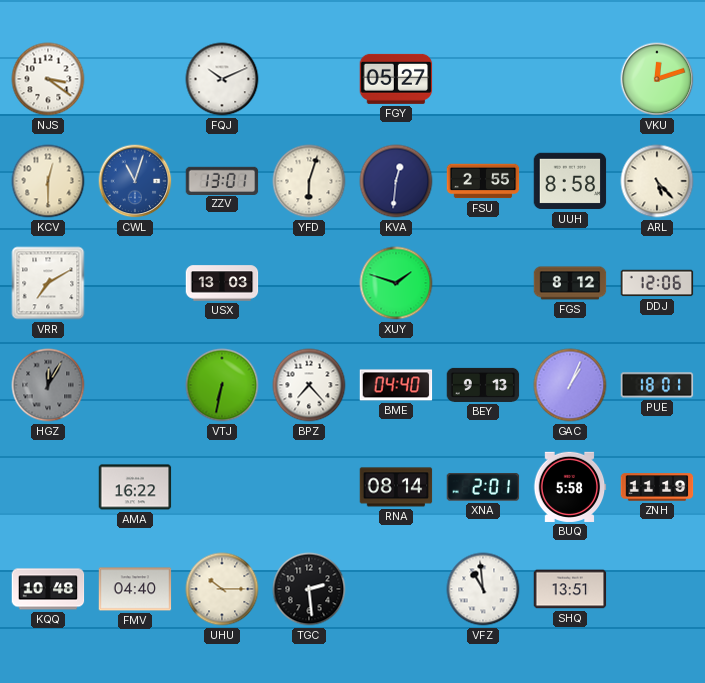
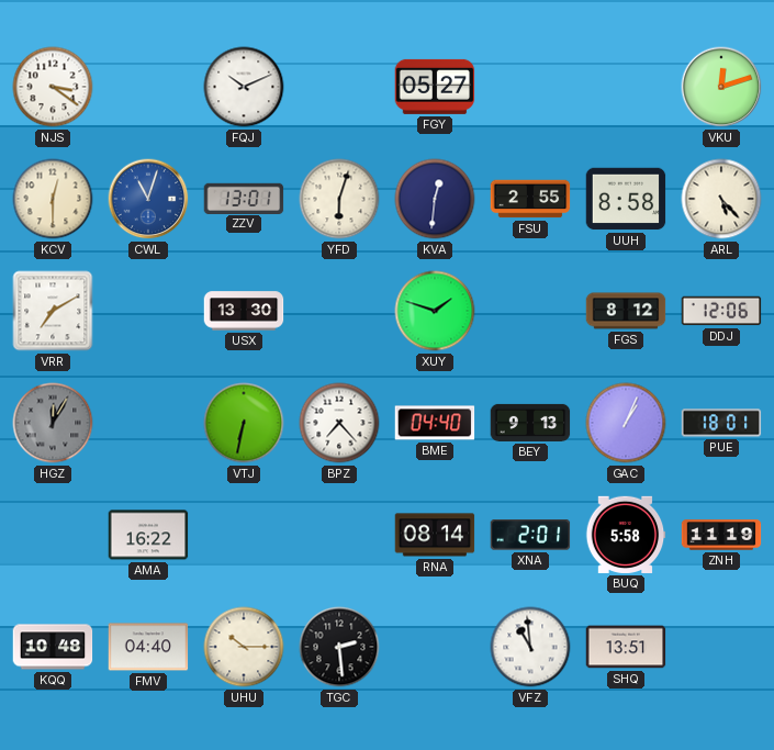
USX: 13:03 -> 13:30 (244, 311)
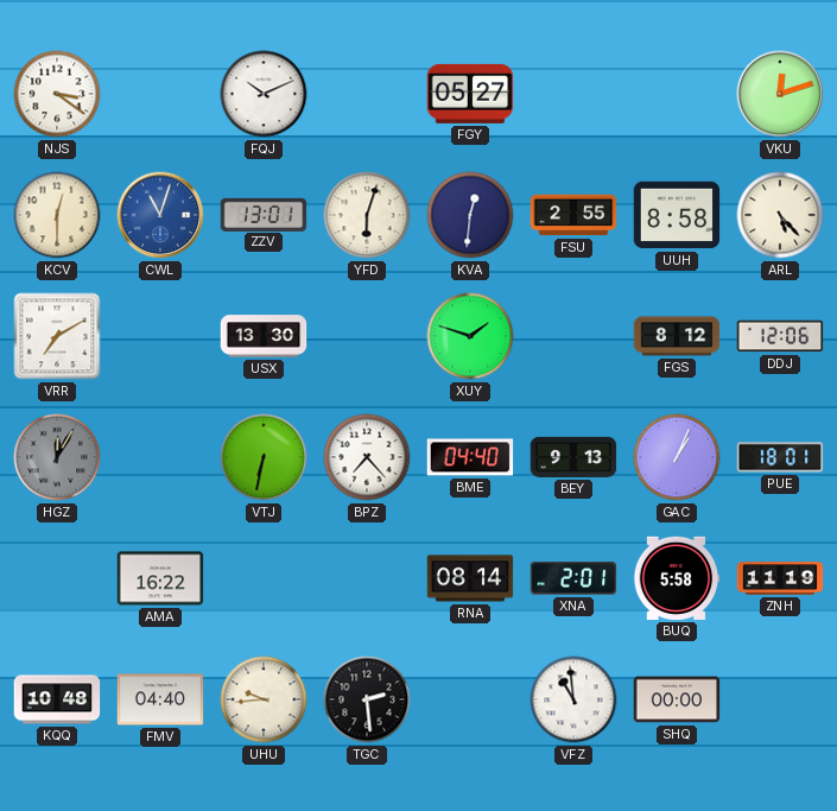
UHU: 10:15 -> 9:44 (264, 699)
SHQ: 13:51 -> 00:00 (677, 699)
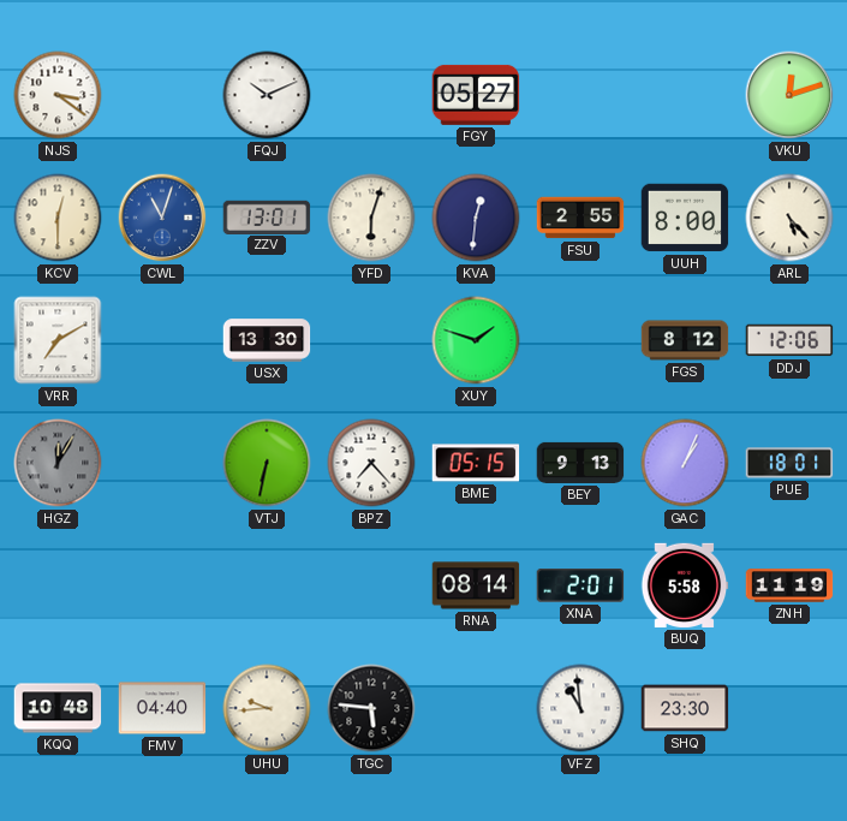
UUH: 8:58 -> 8:00 (685, 218)
BME: 04:40 -> 05:15 (476, 463)
AMA: 16:22 -> none (160, 578)
TGC: 2:29 -> 5:46 (371, 708)
SHQ: 00:00 -> 23:30 (685, 708)
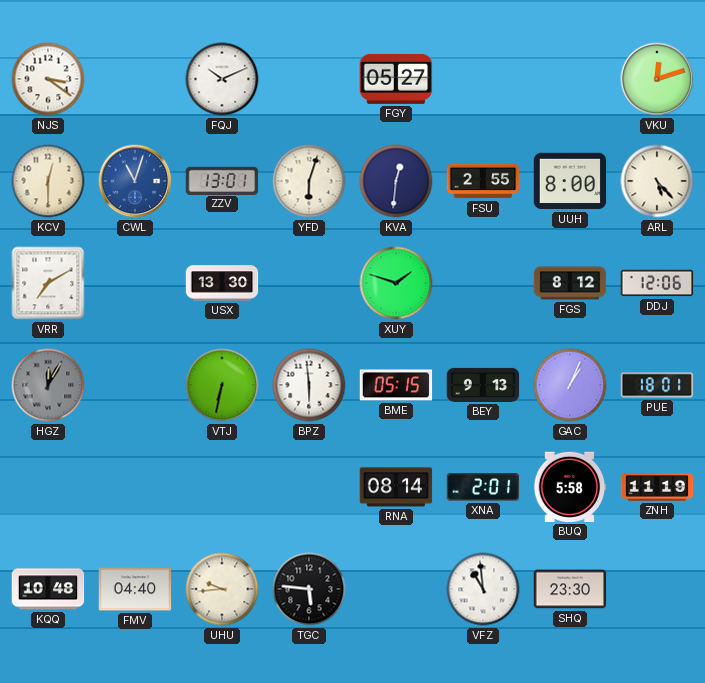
BPZ: 7:23 -> 5:59 (309, 385)
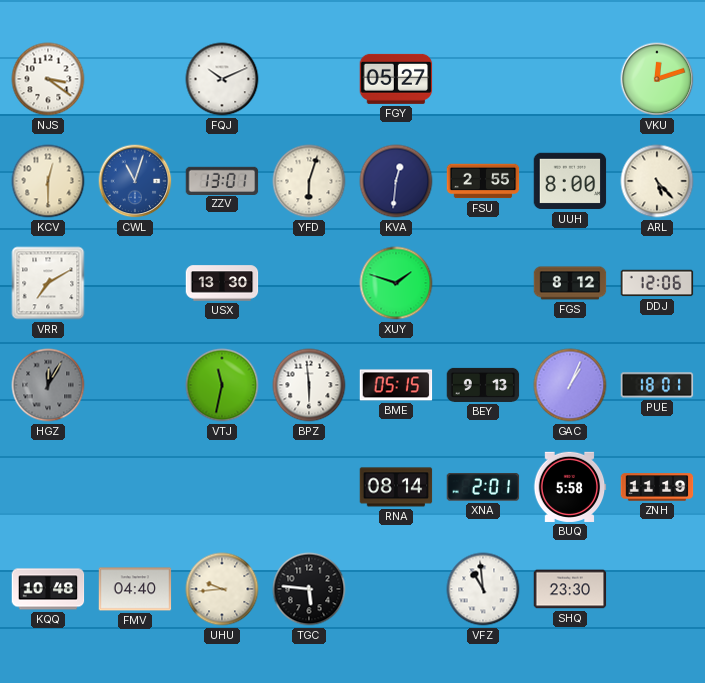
VTJ: 6:32 -> 11:32 (222, 385)
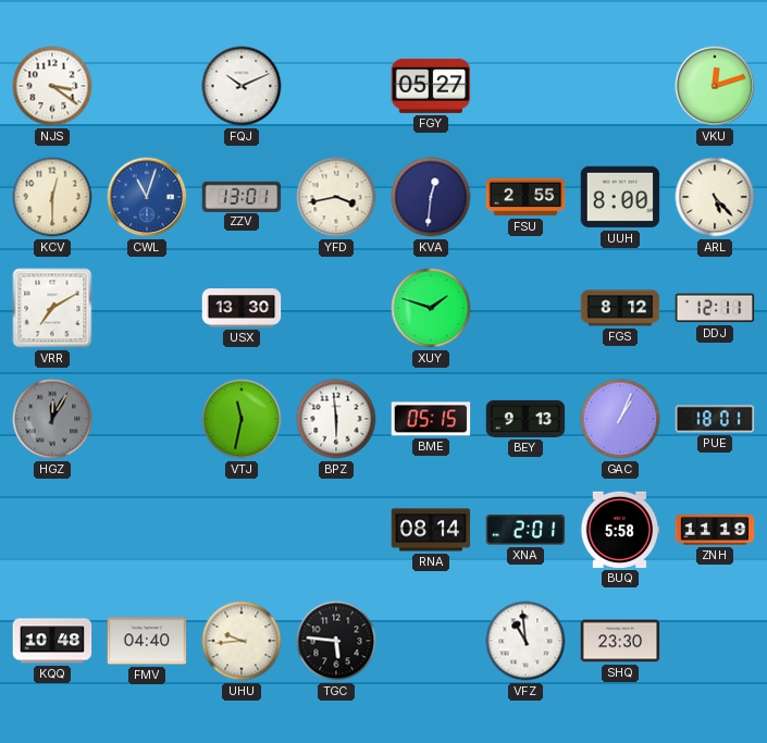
YFD: 6:03 -> 3:43 (336, 197)
DDJ: 12:06 -> 12:11 (715, 308)
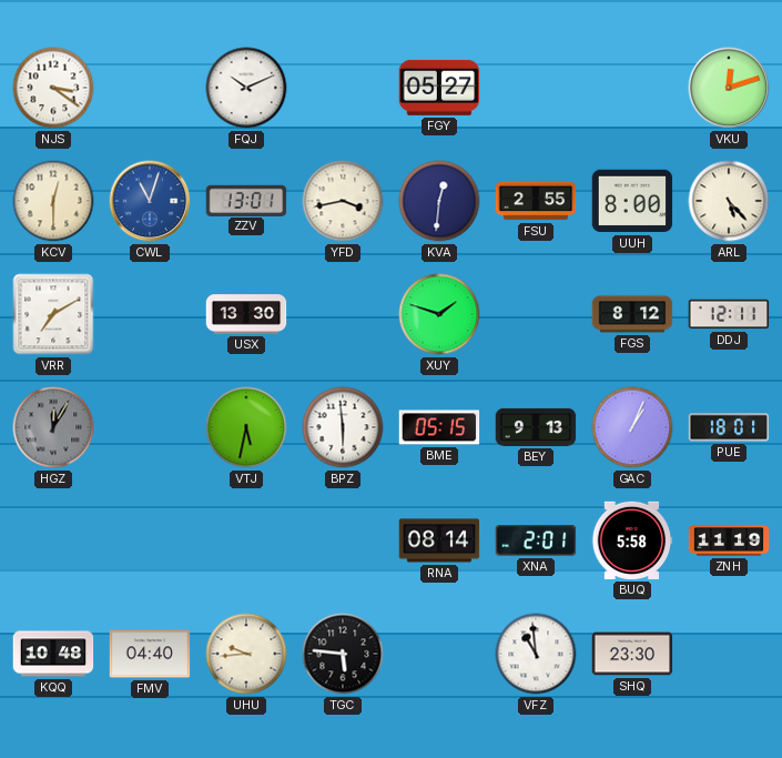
VTJ: 11:32 -> 5:32 (246, 427)
